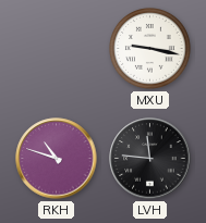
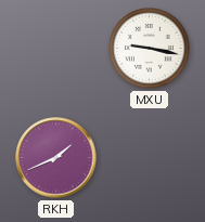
RKH: 10:48 -> 1:41 (56, 158)
LVH: 11:46 -> none (150, 159)
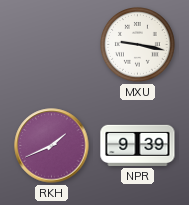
NPR: none -> 9:39 (138, 145)
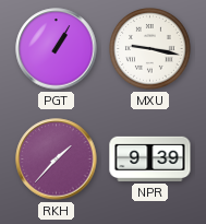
PGT: none -> 1:05 (57, 49)
RKH: 1:41 -> 1:37 (57, 160)
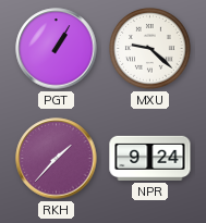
MXU: 9:17 -> 9:22 (150, 49)
NPR: 9:39 -> 9:24 (150, 158)
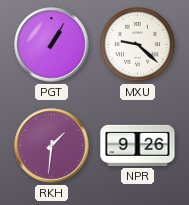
RKH: 1:37 -> 1:31 (52, 146)
NPR: 9:24 -> 9:26 (138, 145)
